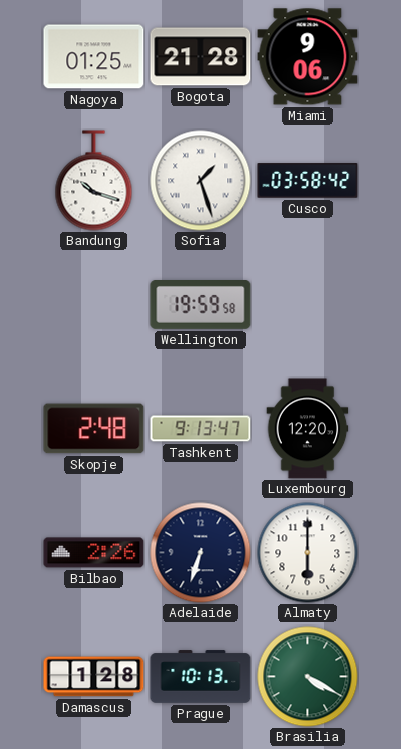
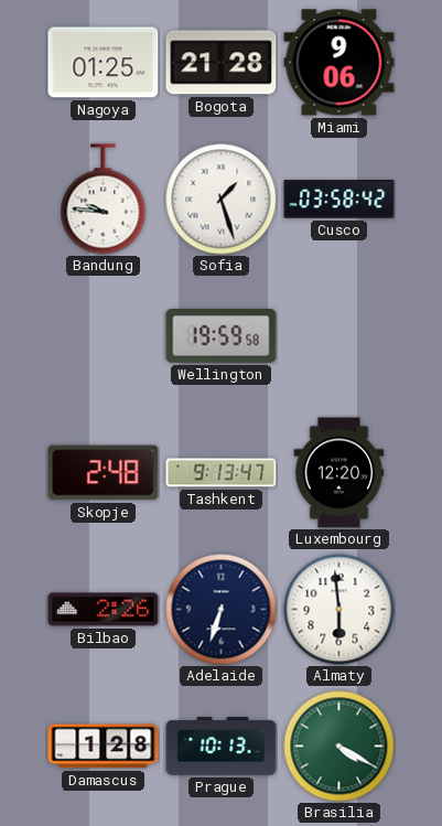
Bandung: 10:18 -> 9:46 (104, 200)
Almaty: 6:00 -> 5:59 (339, 610)
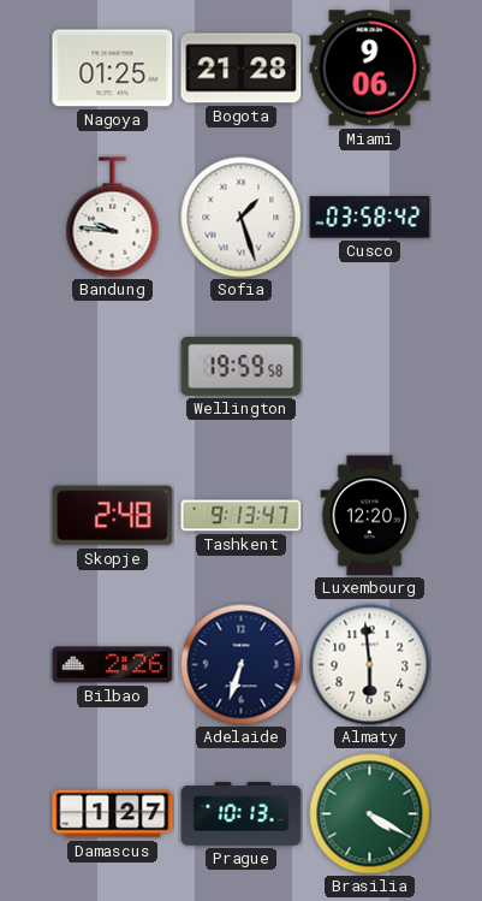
Damascus: 1:28 -> 1:27 (113, 814)
